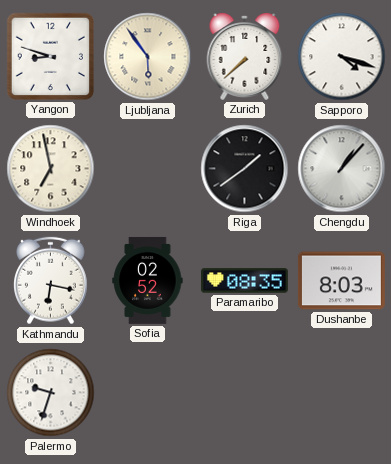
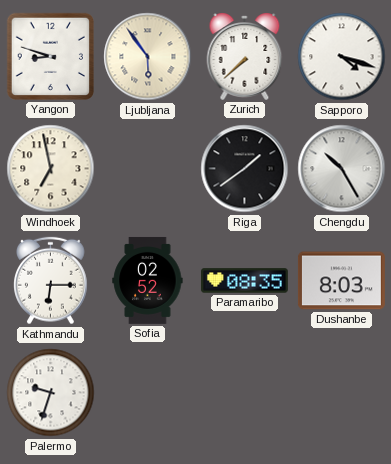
Chengdu: 1:07 -> 10:25 (342, 169)
Kathmandu: 6:17 -> 6:15 (51, 281)
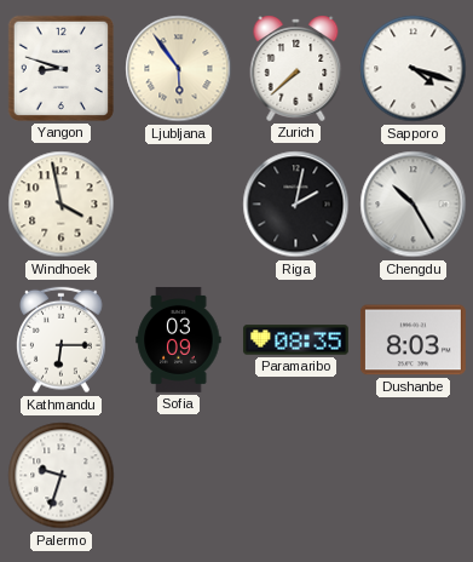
Windhoek: 6:58 -> 3:58 (62, 205)
Riga: 1:39 -> 2:02 (296, 205)
Sofia: 02:52 -> 03:09 (179, 339)
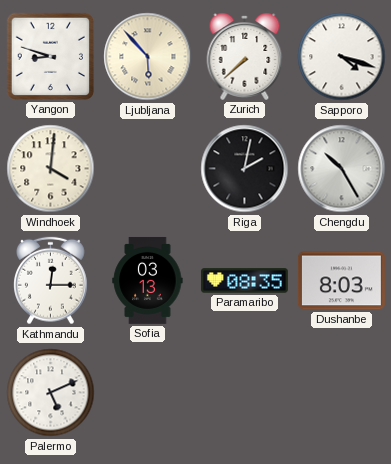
Ljubljana: 5:54 -> 5:53 (148, 57)
Windhoek: 3:58 -> 4:01 (51, 169)
Kathmandu: 6:15 -> 12:15 (51, 281)
Sofia: 03:09 -> 03:13 (148, 280)
Palermo: 9:33 -> 5:11 (51, 393)
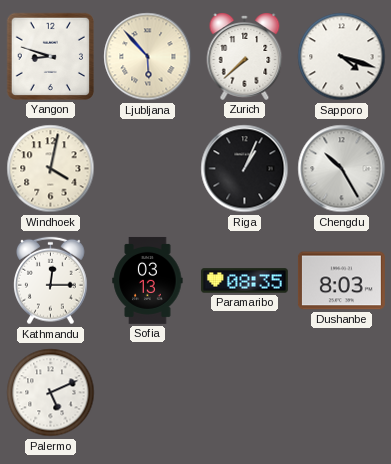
Windhoek: 4:01 -> 4:02 (51, 169)
Riga: 2:02 -> 1:04 (245, 169)
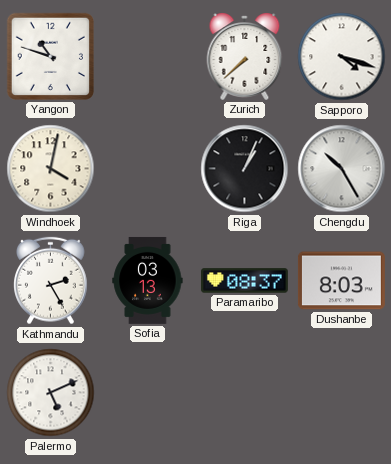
Yangon: 8:48 -> 10:48 (50, 56)
Ljubljana: 5:53 -> none (148, 57)
Kathmandu: 12:15 -> 2:25 (51, 281)
Paramaribo: 08:35 -> 08:37 (244, 281)
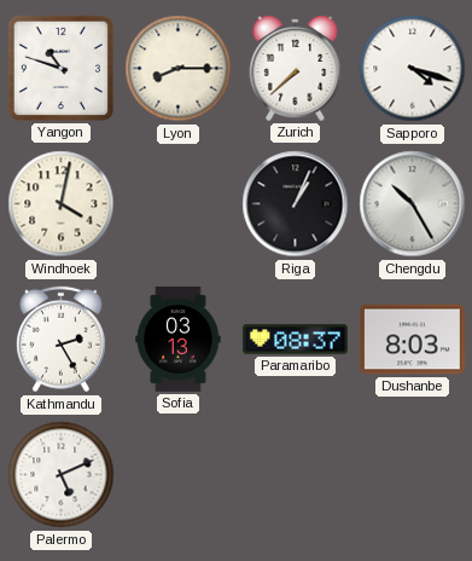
Lyon: none -> 8:15 (179, 69)
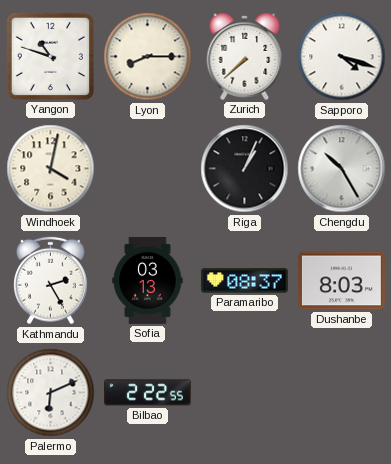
Palermo: 5:11 -> 6:11 (51, 393)
Bilbao: none -> 2:22 (147, 393)
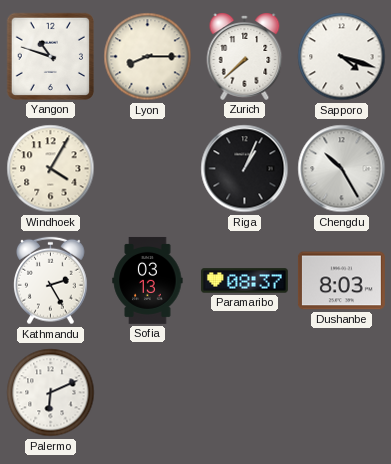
Windhoek: 4:02 -> 4:05 (51, 169)
Bilbao: 2:22 -> none (147, 393)
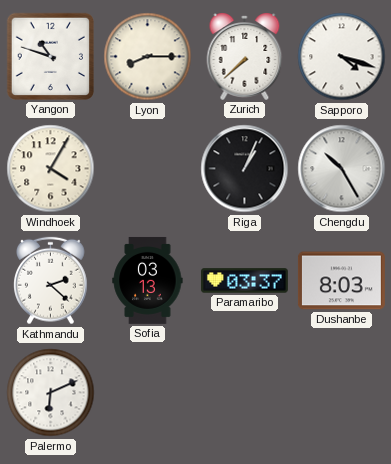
Kathmandu: 2:25 -> 2:22 (51, 281)
Paramaribo: 08:37 -> 03:37 (244, 281)
